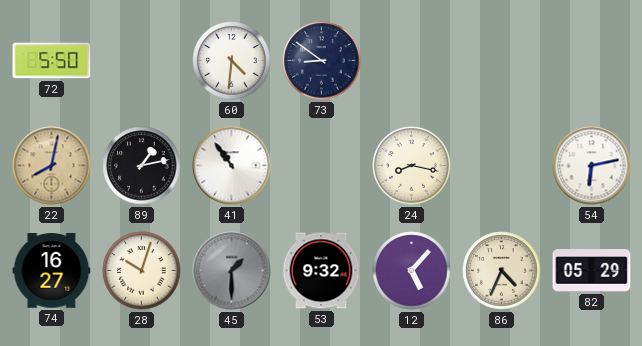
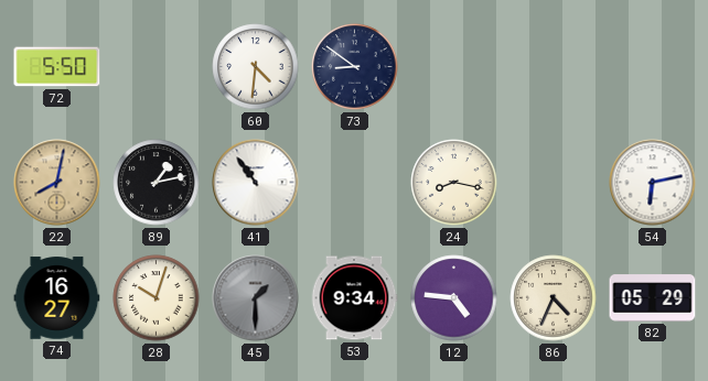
53: 9:32 -> 9:34 (354, 298)
12: 5:07 -> 4:46 (454, 298)
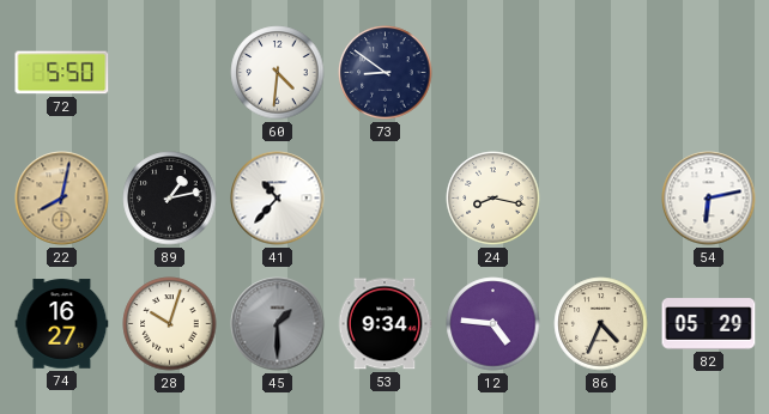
41: 10:54 -> 10:37 (278, 199)
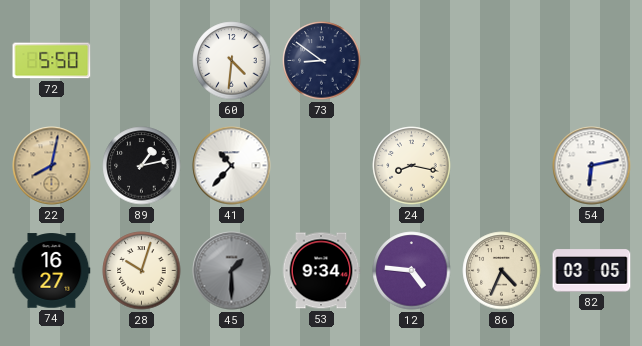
82: 05:29 -> 03:05 (592, 271)
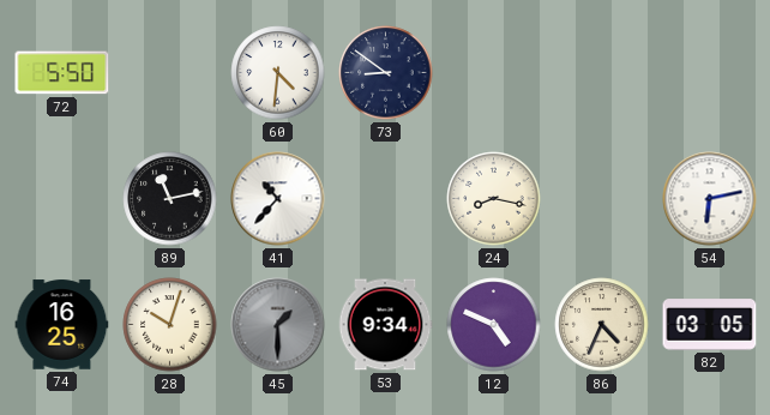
22: 8:02 -> none (52, 166)
89: 1:13 -> 11:13 (170, 199)
74: 16:27 -> 16:25 (62, 325)
12: 4:46 -> 4:49 (494, 325)
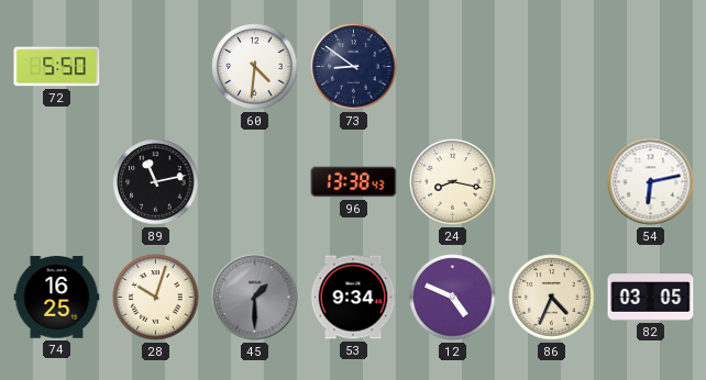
41: 10:37 -> none (278, 199)
96: none -> 13:38 (354, 182)
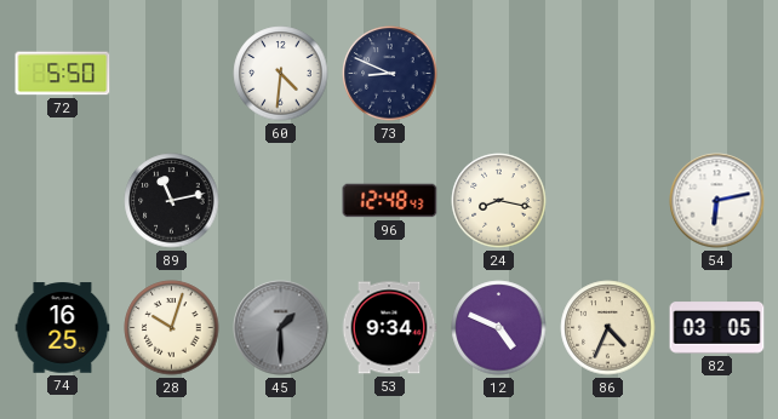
73: 8:51 -> 8:49 (390, 74)
96: 13:38 -> 12:48 (390, 201)
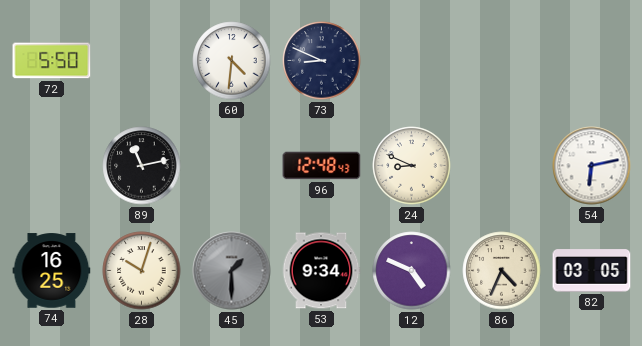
24: 8:17 -> 8:49 (412, 166)
